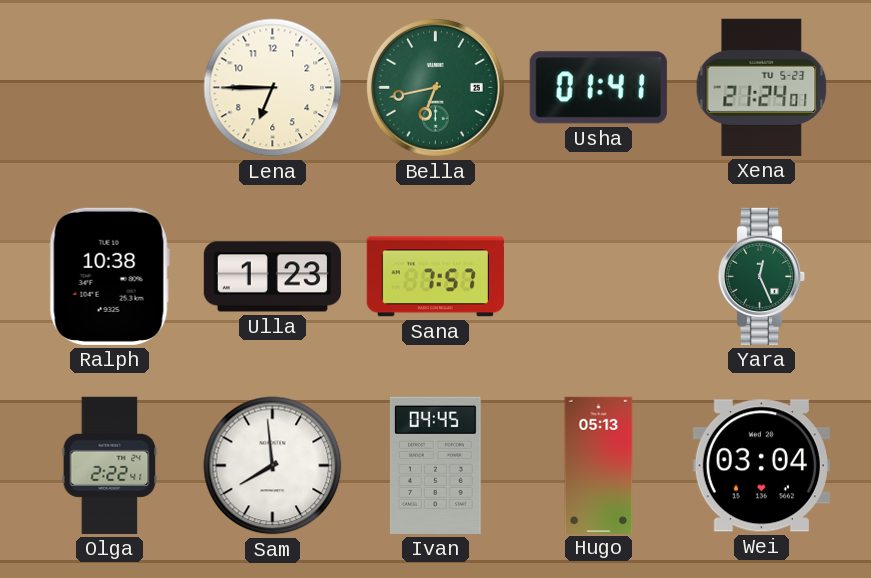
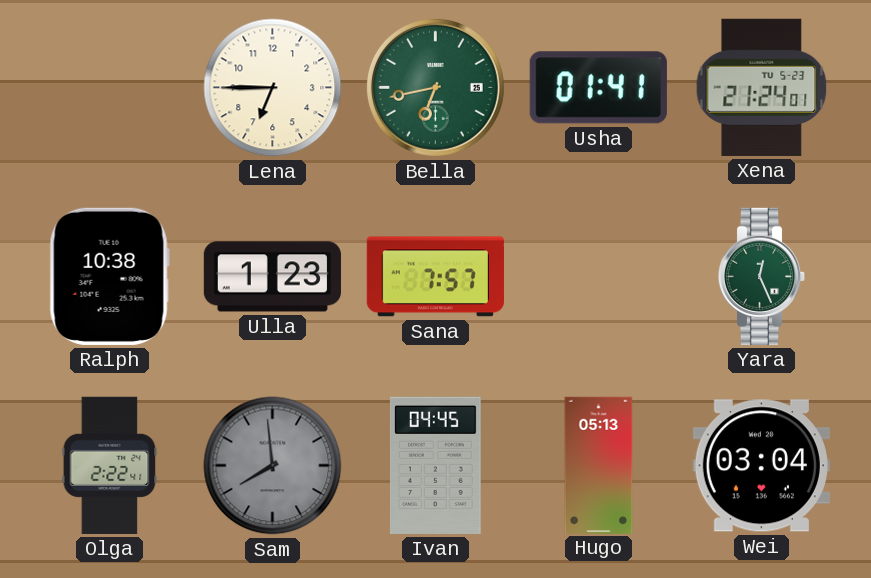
Sam dial: white -> grey (273, 466)
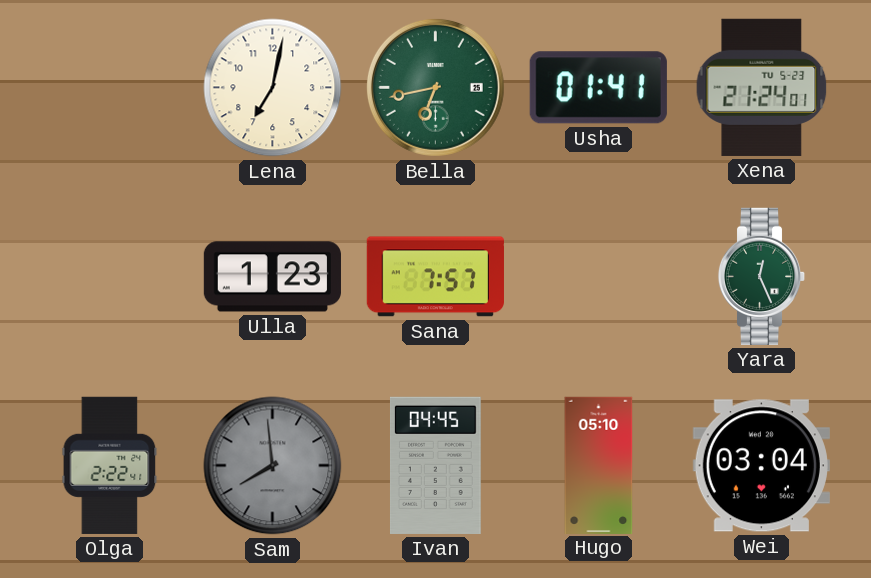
Lena: 6:45 -> 7:02 (273, 88)
Ralph: 10:38 -> none (109, 276)
Hugo: 05:13 -> 05:10 (599, 465)
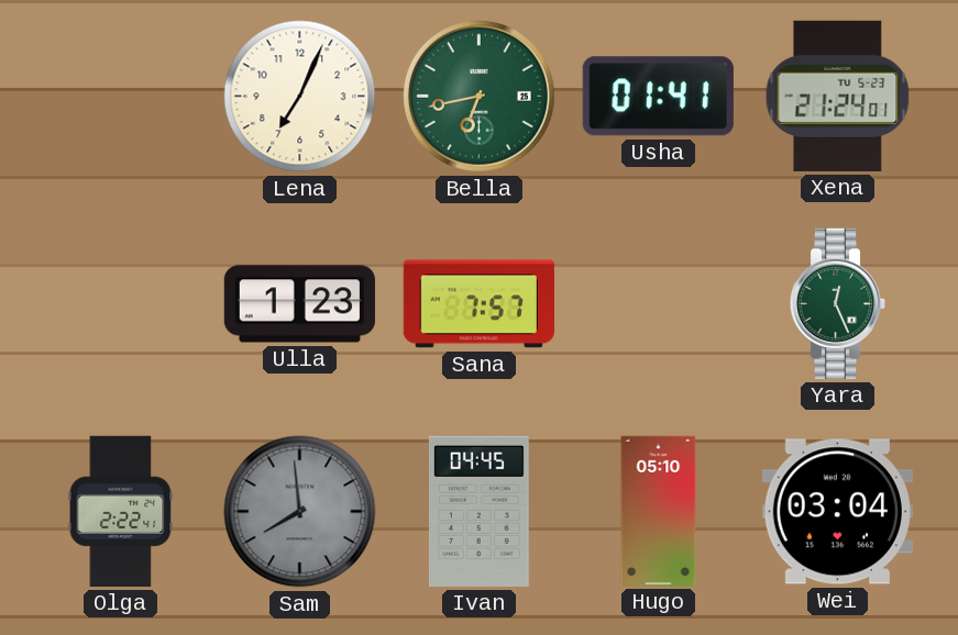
Lena: 7:02 -> 7:04 (300, 97)
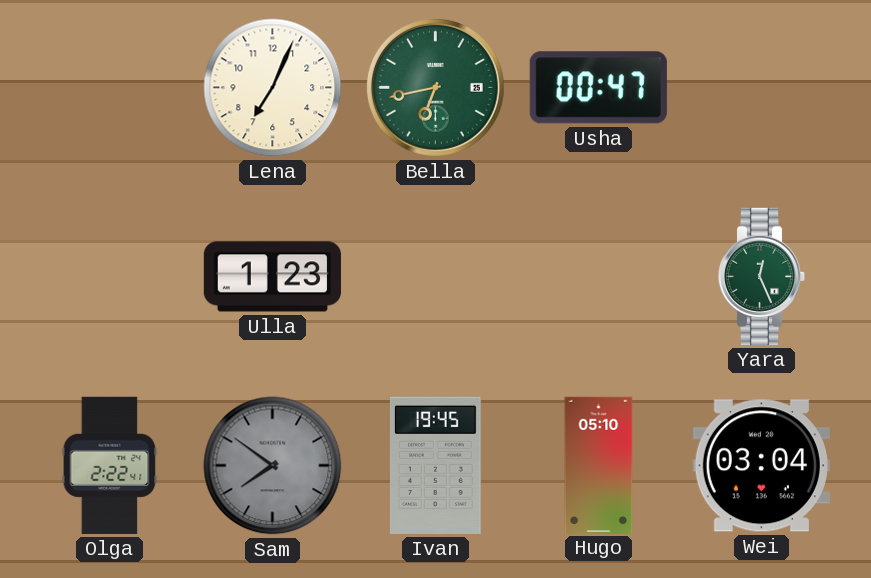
Usha: 01:41 -> 00:47 (598, 88)
Xena: 21:24 -> none (838, 96)
Sana: 7:57 -> none (478, 304)
Sam: 7:59 -> 7:51 (273, 466)
Ivan: 04:45 -> 19:45 (435, 465)
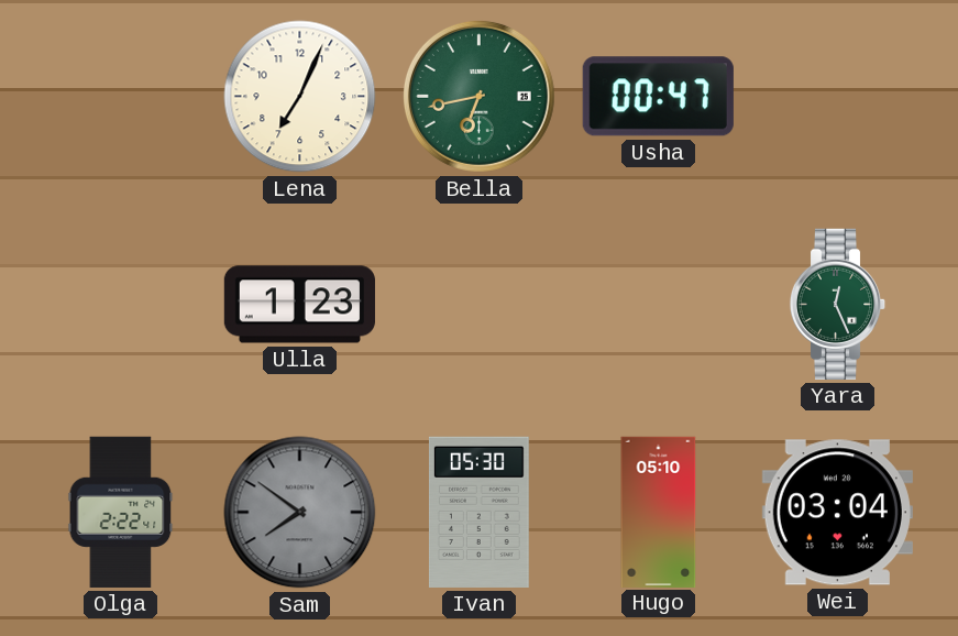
Ivan: 19:45 -> 05:30 (478, 512)
